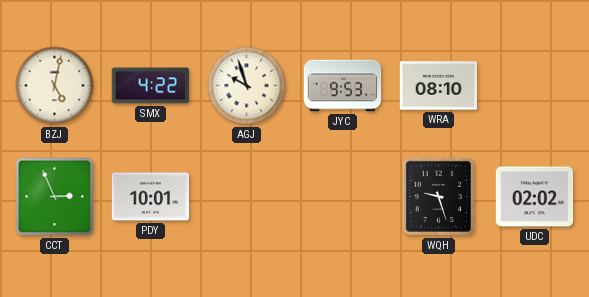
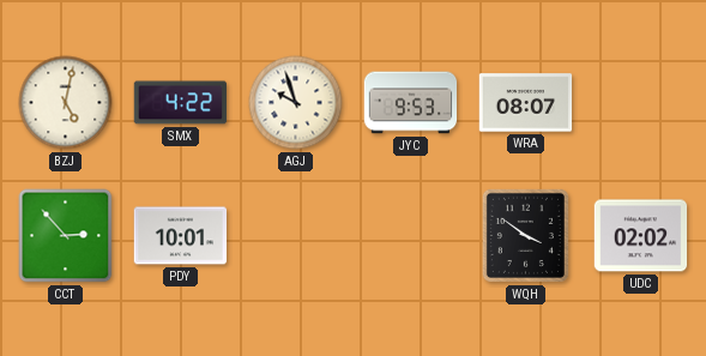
WRA: 08:10 -> 08:07 (526, 103)
CCT: 2:56 -> 2:53 (66, 236)
WQH: 9:27 -> 3:51 (525, 235)
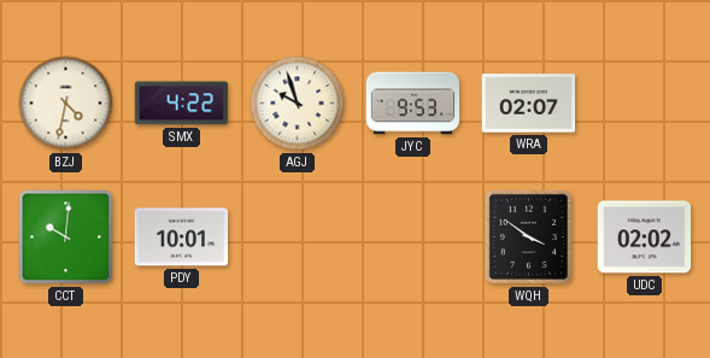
BZJ: 5:02 -> 4:32 (66, 104)
WRA: 08:07 -> 02:07 (529, 104)
CCT: 2:53 -> 10:01 (66, 237)
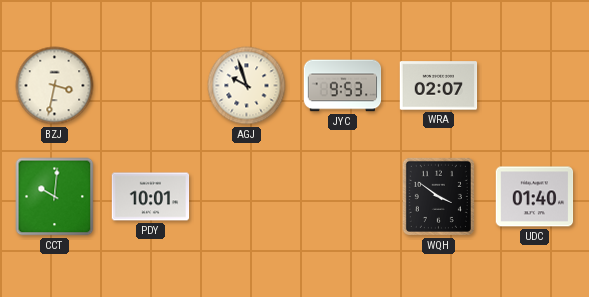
BZJ: 4:32 -> 3:32 (55, 86)
SMX: 4:22 -> none (182, 104)
UDC: 02:02 -> 01:40 (535, 197)
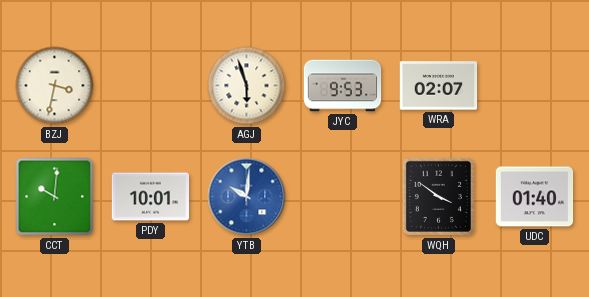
AGJ: 9:57 -> 5:57 (247, 86)
YTB: none -> 10:01 (247, 197)
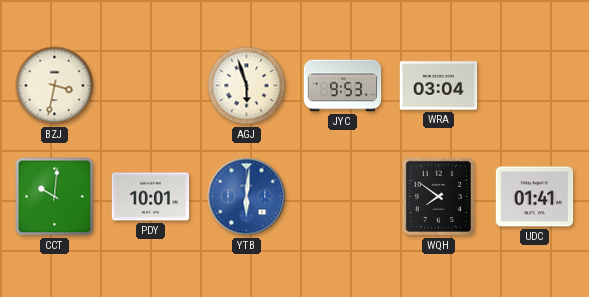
WRA: 02:07 -> 03:04 (439, 86)
YTB: 10:01 -> 6:01 (247, 197)
WQH: 3:51 -> 7:51 (438, 196)
UDC: 01:40 -> 01:41 (535, 197)
